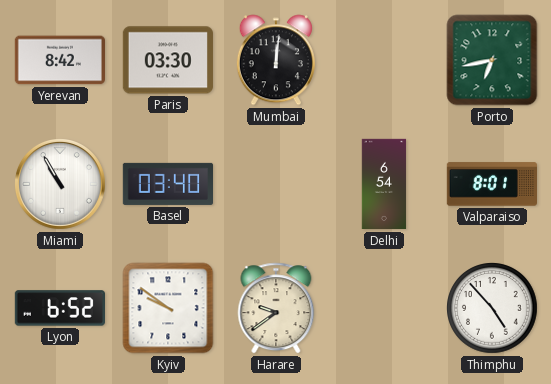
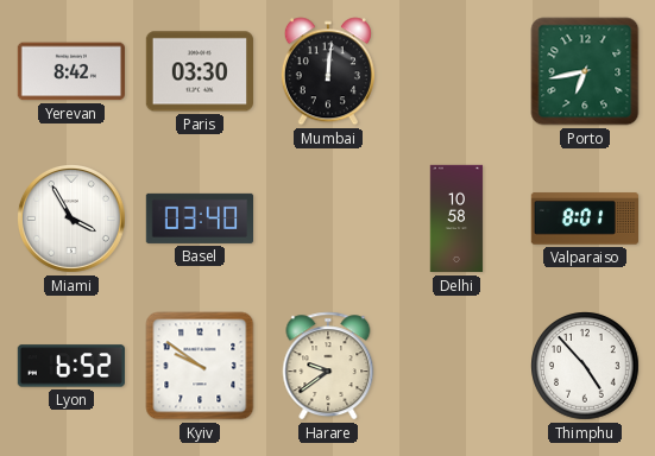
Miami: 10:55 -> 3:55 (73, 220)
Delhi: 6:54 -> 10:58 (456, 218)
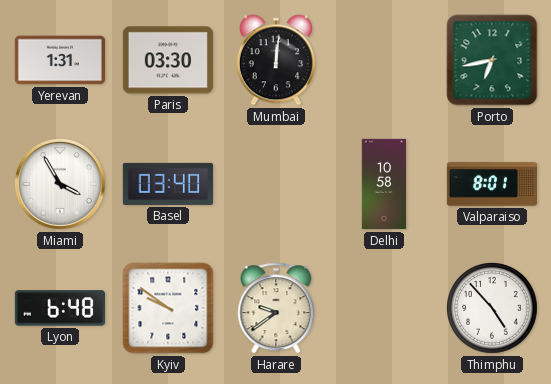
Yerevan: 8:42 -> 1:31 (59, 60)
Lyon: 6:52 -> 6:48 (59, 308)
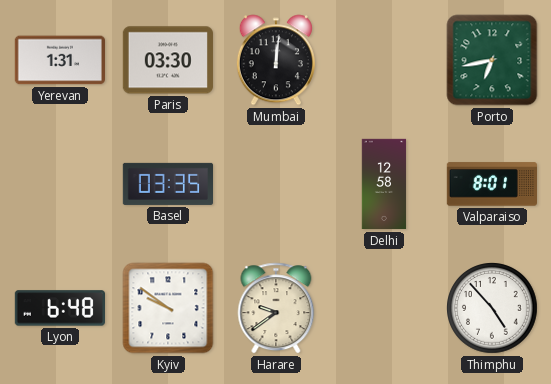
Miami: 3:55 -> none (61, 185)
Basel: 03:40 -> 03:35 (167, 184)
Delhi: 10:58 -> 12:58 (384, 184)
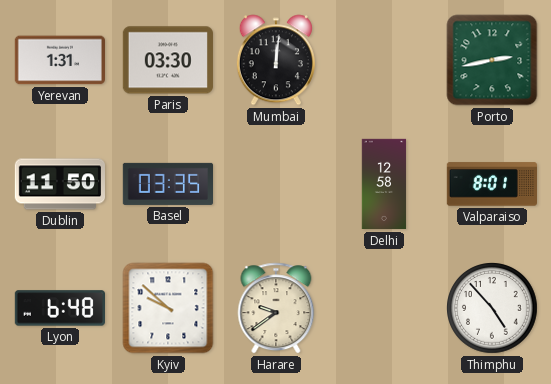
Porto: 6:43 -> 2:43 (492, 60)
Dublin: none -> 11:50 (59, 184)
Kyiv: 9:51 -> 9:52 (168, 308)
